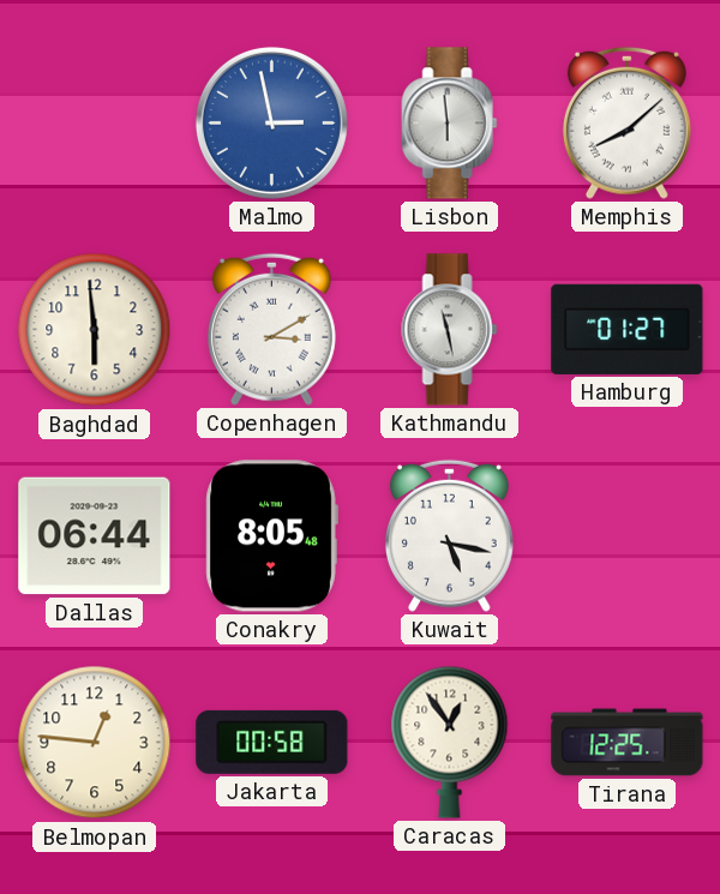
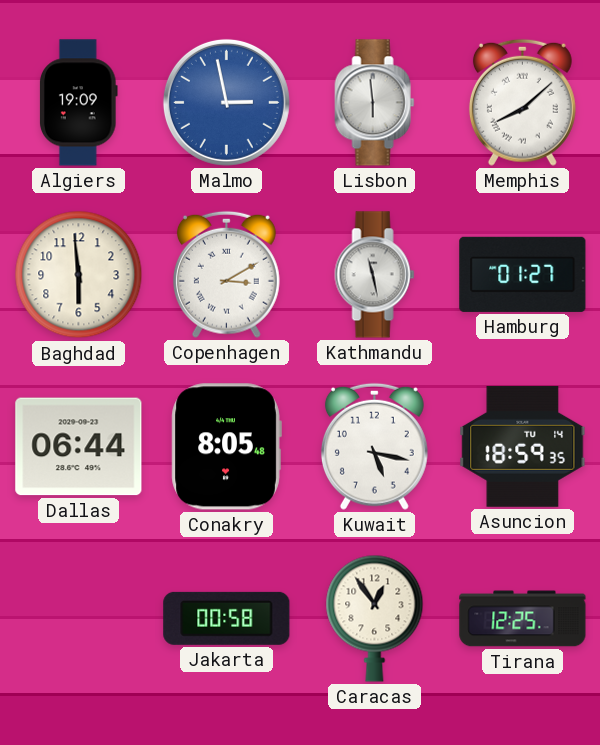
Algiers: none -> 19:09 (79, 103)
Asuncion: none -> 18:59 (523, 446)
Belmopan: 12:46 -> none (95, 743)
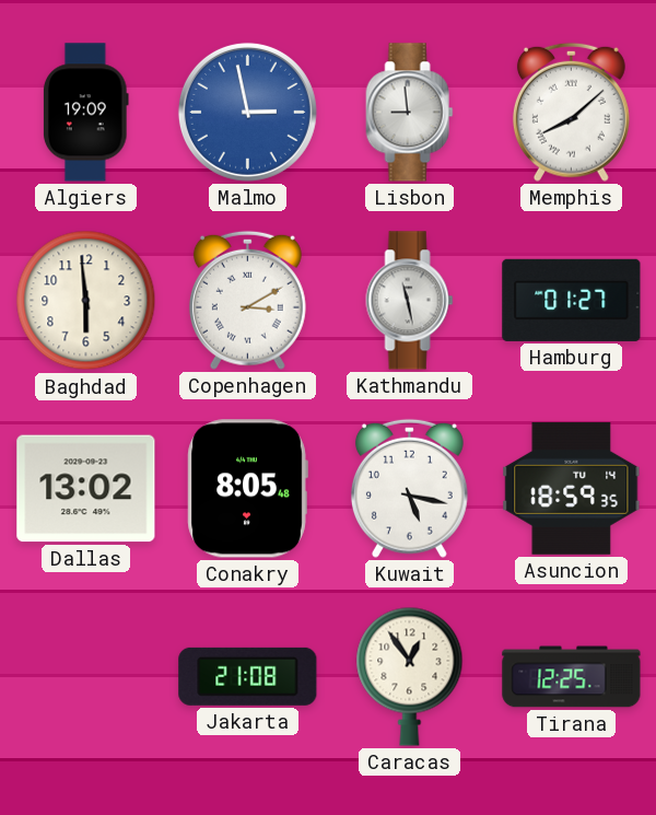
Lisbon: 5:59 -> 8:59 (410, 113)
Dallas: 06:44 -> 13:02 (86, 489)
Jakarta: 00:58 -> 21:08 (248, 676)
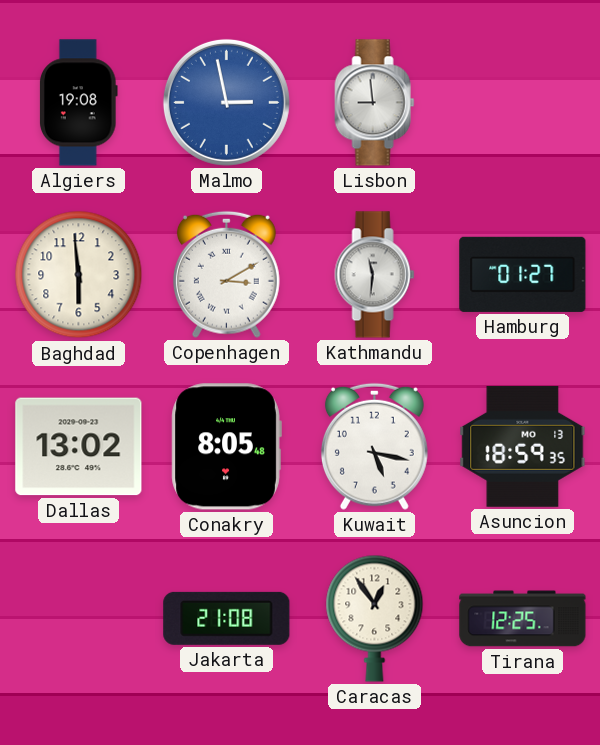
Algiers: 19:09 -> 19:08 (79, 103)
Memphis: 8:08 -> none (571, 112)
Kathmandu: 11:28 -> 11:31 (375, 275)
Asuncion date: TU 14 -> MO 13 (523, 446)
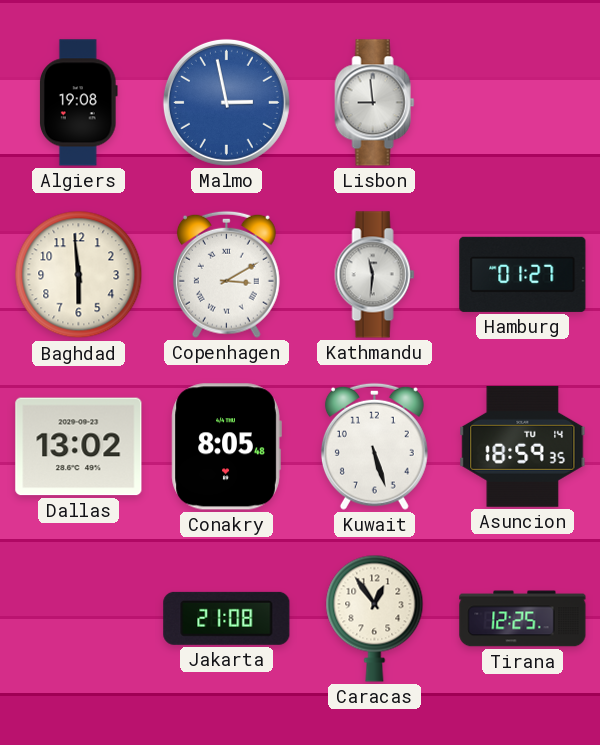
Kuwait: 5:17 -> 5:27 (374, 446)
Asuncion date: MO 13 -> TU 14 (523, 446)
